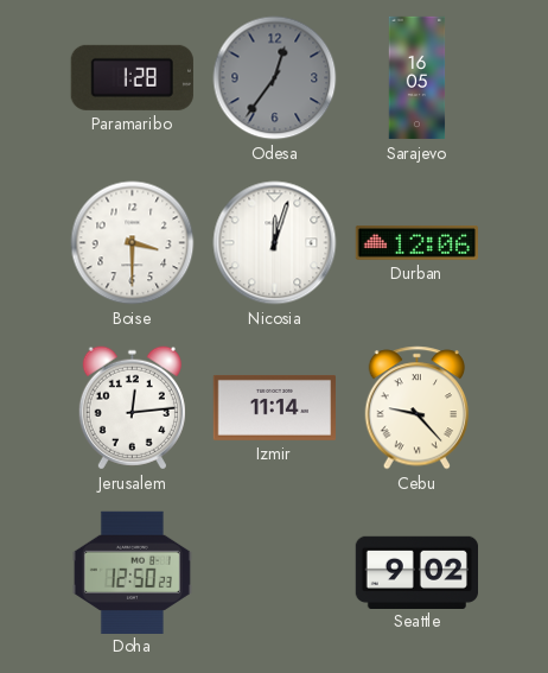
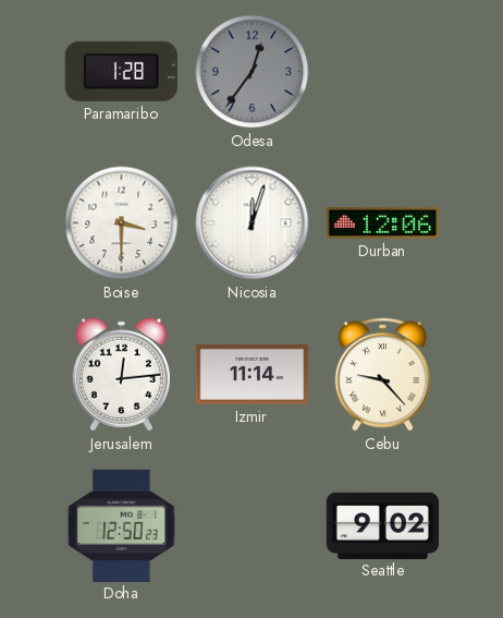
Sarajevo: 16:05 -> none (418, 78)
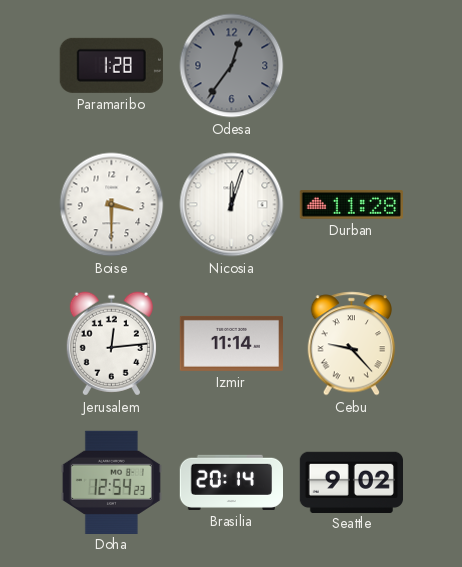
Durban: 12:06 -> 11:28 (351, 205)
Doha: 12:50 -> 12:54 (111, 482)
Brasilia: none -> 20:14 (231, 482)
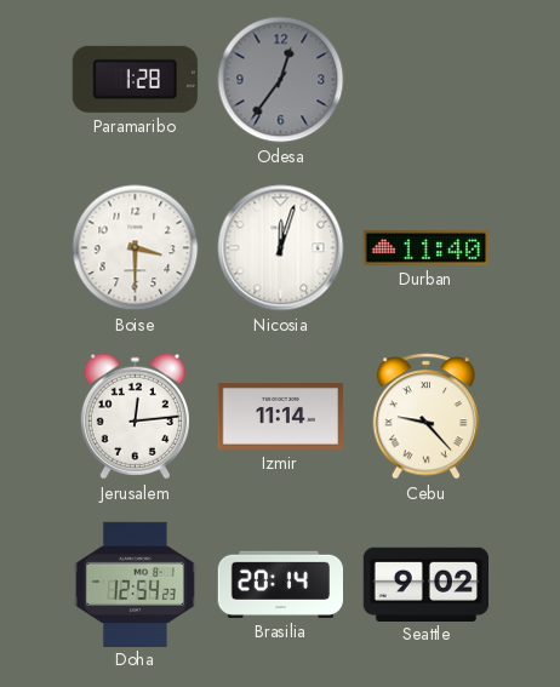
Durban: 11:28 -> 11:40 (425, 248)
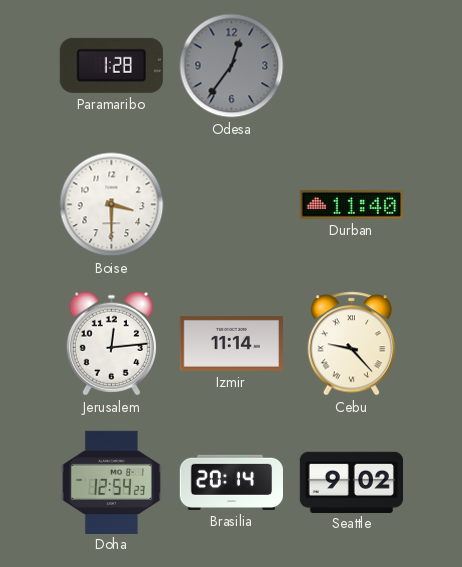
Nicosia: 12:03 -> none (281, 248)
